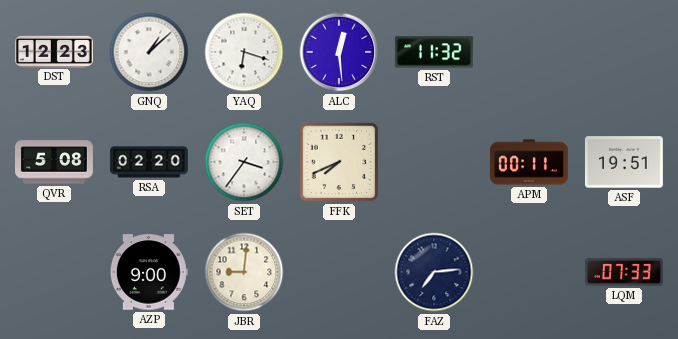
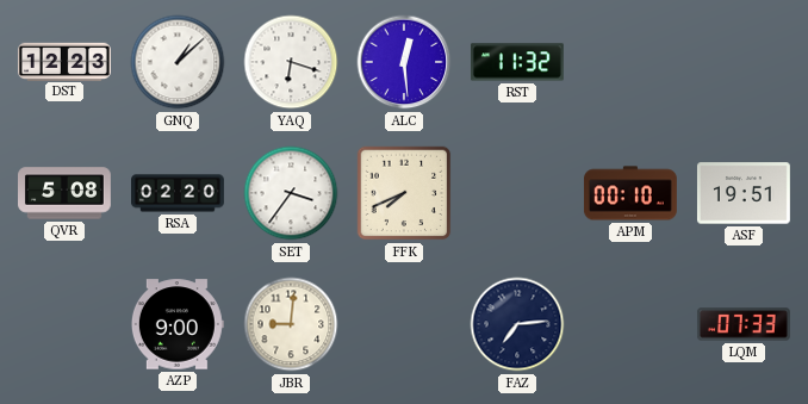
APM: 00:11 -> 00:10 (630, 193)
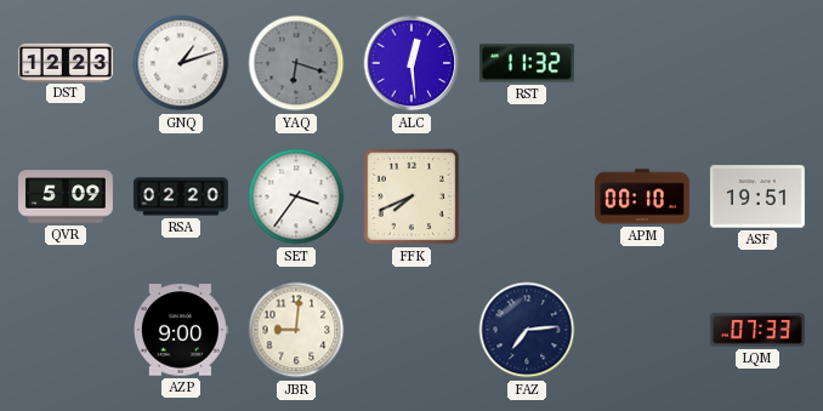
GNQ: 1:08 -> 1:12 (181, 63)
YAQ dial: white -> grey (296, 63)
QVR: 5:08 -> 5:09 (67, 196)
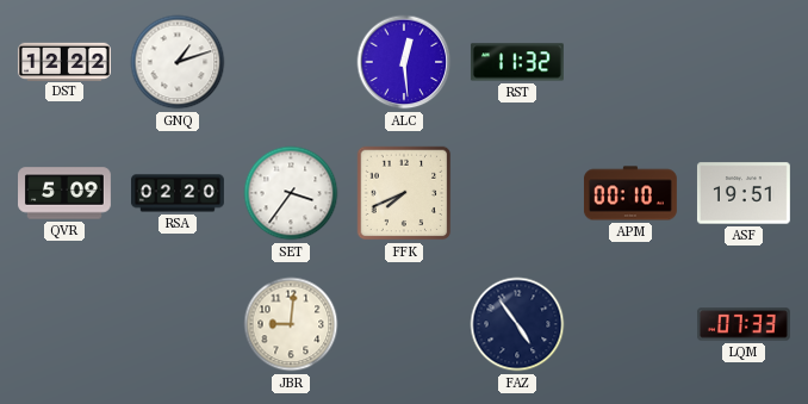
DST: 12:23 -> 12:22 (64, 61)
YAQ: 6:18 -> none (296, 63)
AZP: 9:00 -> none (181, 330)
FAZ: 7:14 -> 4:54 (517, 324)
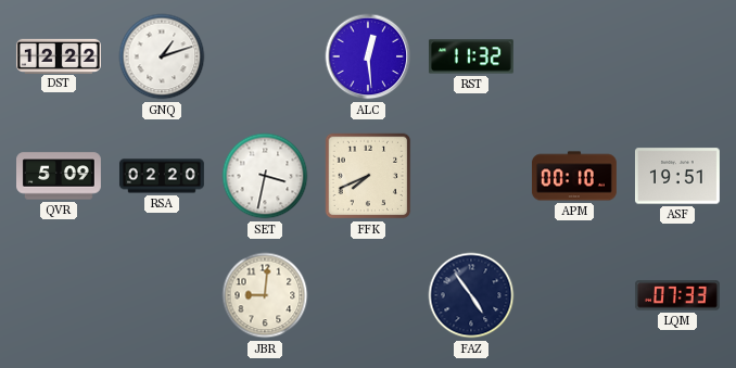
SET: 3:36 -> 3:32 (265, 176)
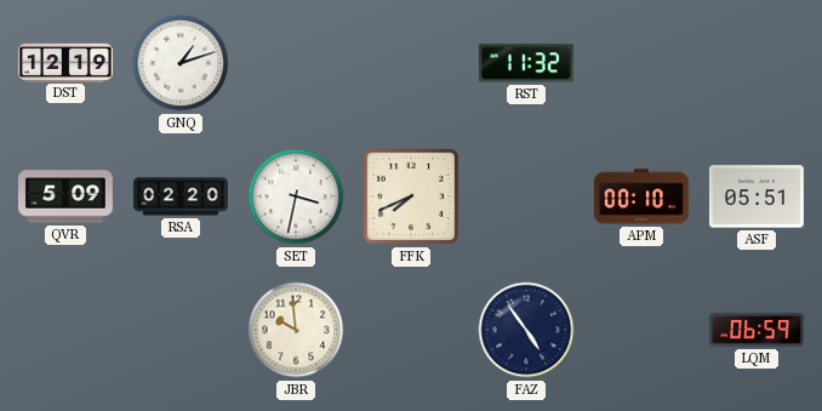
DST: 12:22 -> 12:19 (65, 62)
ALC: 12:29 -> none (368, 56)
ASF: 19:51 -> 05:51 (757, 196)
JBR: 9:01 -> 9:59 (296, 330)
LQM: 07:33 -> 06:59 (757, 330)
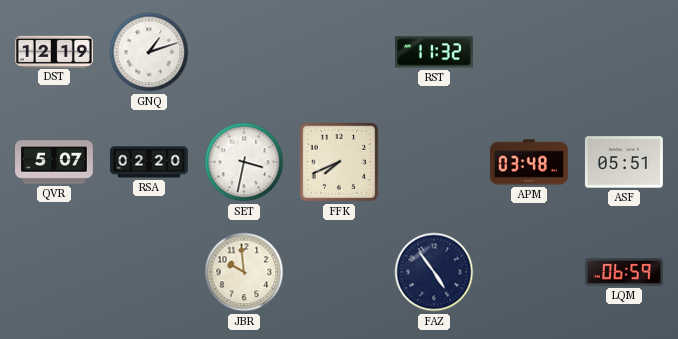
QVR: 5:09 -> 5:07 (55, 162)
APM: 00:10 -> 03:48 (529, 162)
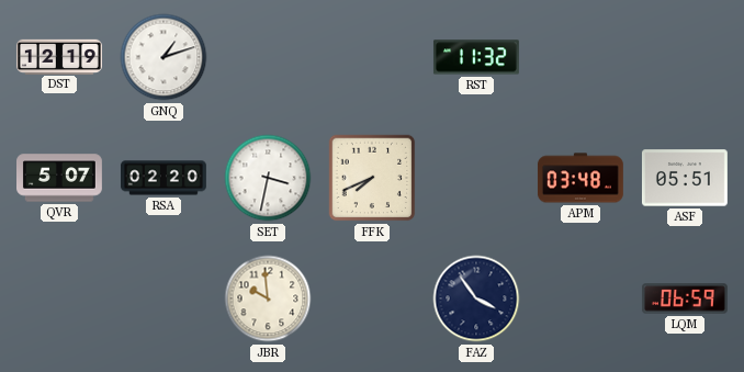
FAZ: 4:54 -> 3:54 (476, 298)
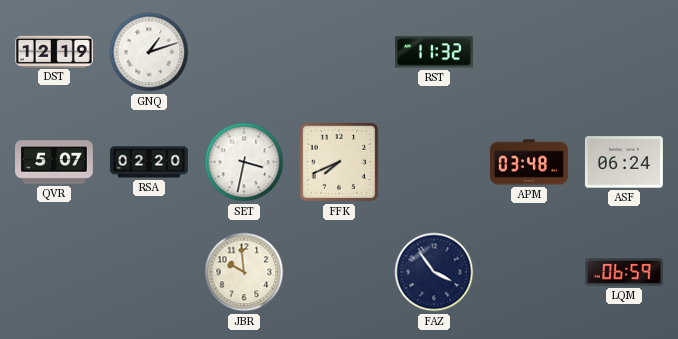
ASF: 05:51 -> 06:24 (624, 162)
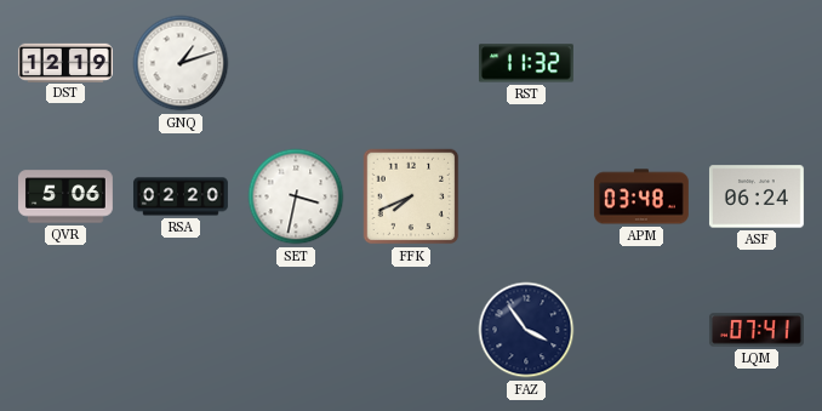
QVR: 5:07 -> 5:06 (67, 196)
JBR: 9:59 -> none (244, 272)
LQM: 06:59 -> 07:41 (757, 330)
